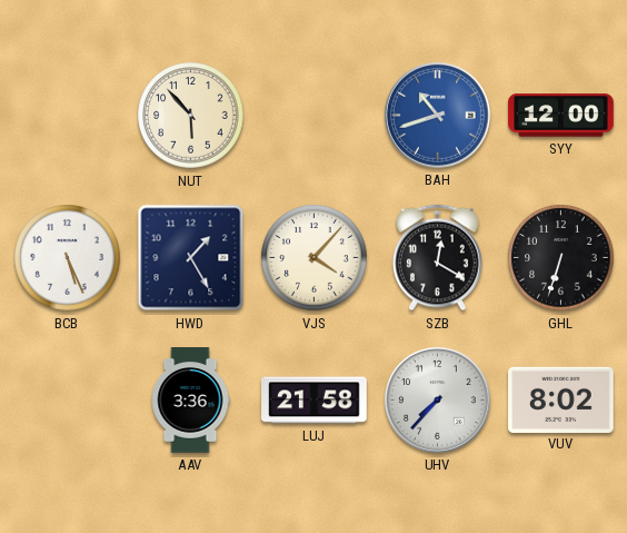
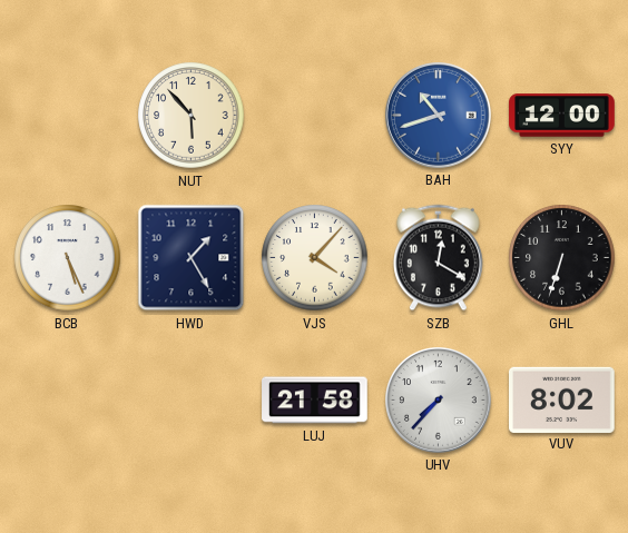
AAV: 3:36 -> none (190, 401)
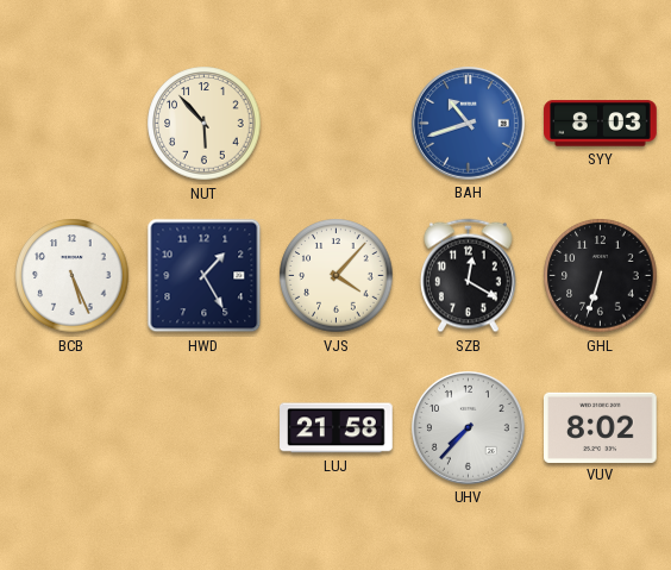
SYY: 12:00 -> 8:03 (601, 124)
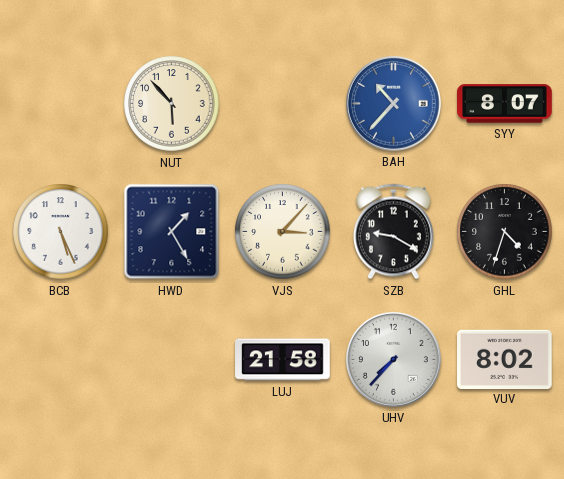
BAH: 10:42 -> 10:37 (394, 104)
SYY: 8:03 -> 8:07 (505, 104)
VJS: 4:07 -> 3:07 (283, 232)
SZB: 12:20 -> 9:20 (394, 232)
GHL: 6:33 -> 4:33 (505, 232)
